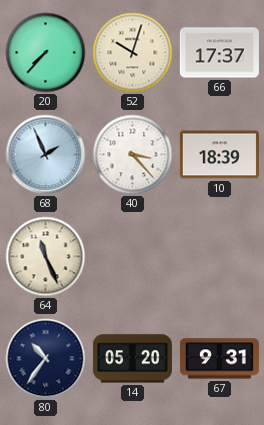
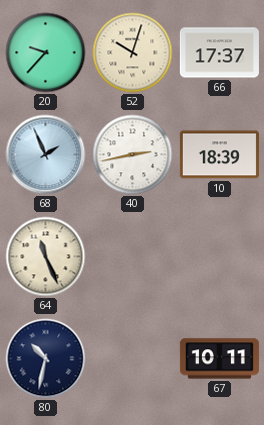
20: 7:37 -> 9:37 (46, 53)
40: 3:23 -> 2:43 (133, 155)
80: 10:36 -> 10:32 (46, 359)
14: 05:20 -> none (132, 359)
67: 9:31 -> 10:11 (219, 359)
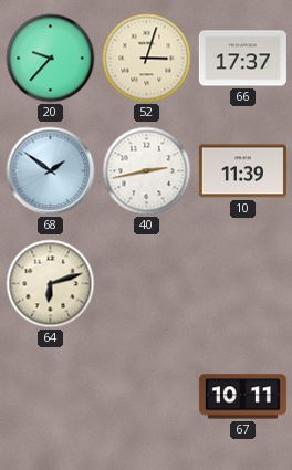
52: 10:03 -> 3:03 (147, 59)
68: 1:56 -> 1:51 (51, 171)
10: 18:39 -> 11:39 (242, 171)
64: 11:26 -> 6:12 (51, 284)
80: 10:32 -> none (46, 359)
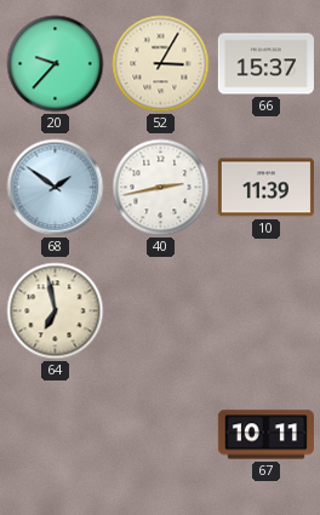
52: 3:03 -> 3:05 (161, 64)
66: 17:37 -> 15:37 (265, 64)
64: 6:12 -> 6:58 (56, 311)
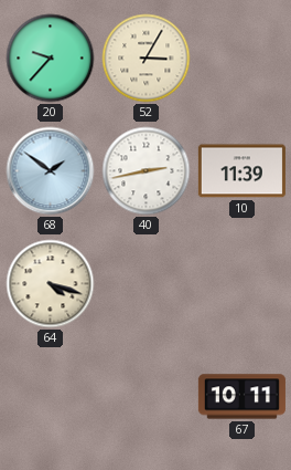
66: 15:37 -> none (265, 64)
64: 6:58 -> 4:18 (51, 284)
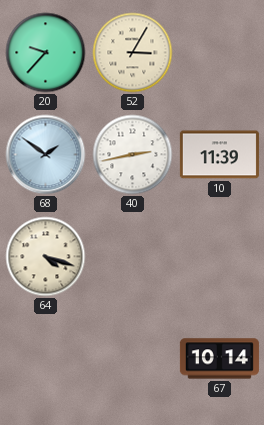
67: 10:11 -> 10:14 (219, 359)
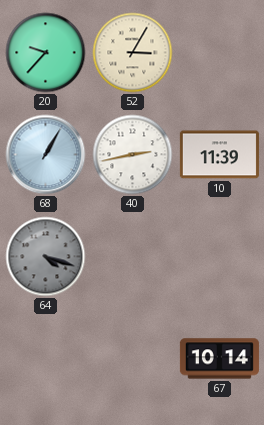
68: 1:51 -> 1:05 (46, 155)
64 dial: cream -> grey (46, 257)
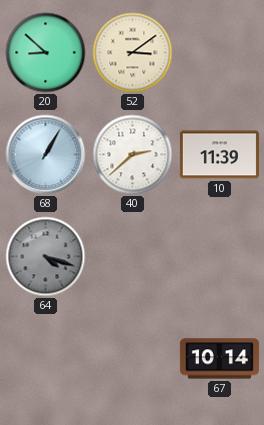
20: 9:37 -> 8:52 (46, 53)
52: 3:05 -> 3:09 (133, 53)
40: 2:43 -> 2:38 (133, 155)
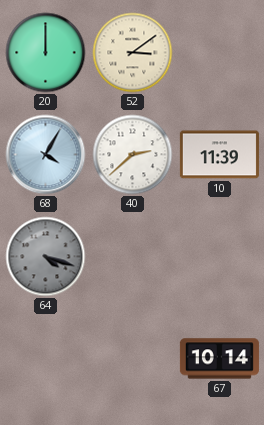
20: 8:52 -> 12:00 (46, 53)
68: 1:05 -> 4:05 (46, 155)
